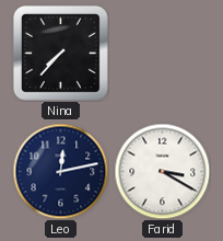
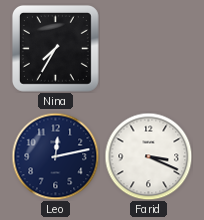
Nina: 7:37 -> 7:35 (55, 48)
Farid: 3:20 -> 3:19 (148, 156)
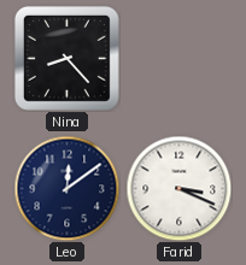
Nina: 7:35 -> 8:23 (66, 58)
Leo: 12:13 -> 12:09 (66, 188)
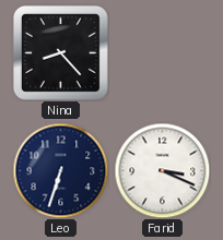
Leo: 12:09 -> 6:33 (60, 170)
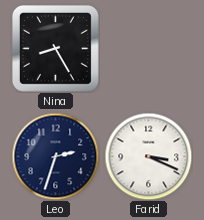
Nina: 8:23 -> 8:25 (55, 48)
Leo: 6:33 -> 2:33 (55, 156)
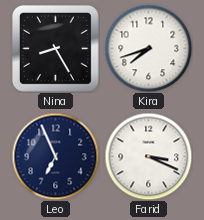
Kira: none -> 7:42 (148, 48)
Leo: 2:33 -> 6:56 (55, 156)
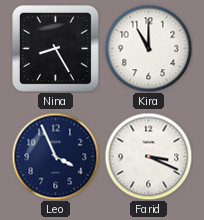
Kira: 7:42 -> 11:00 (148, 48)
Leo: 6:56 -> 3:56 (55, 156)
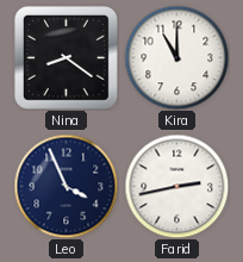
Nina: 8:25 -> 8:21 (66, 57)
Farid: 3:19 -> 2:43 (176, 186)
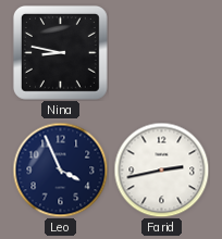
Nina: 8:21 -> 8:47 (60, 52)
Kira: 11:00 -> none (176, 57)
